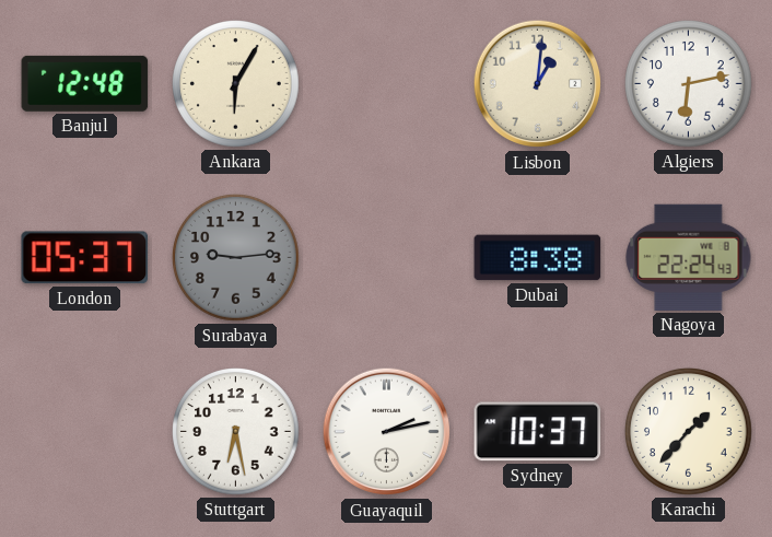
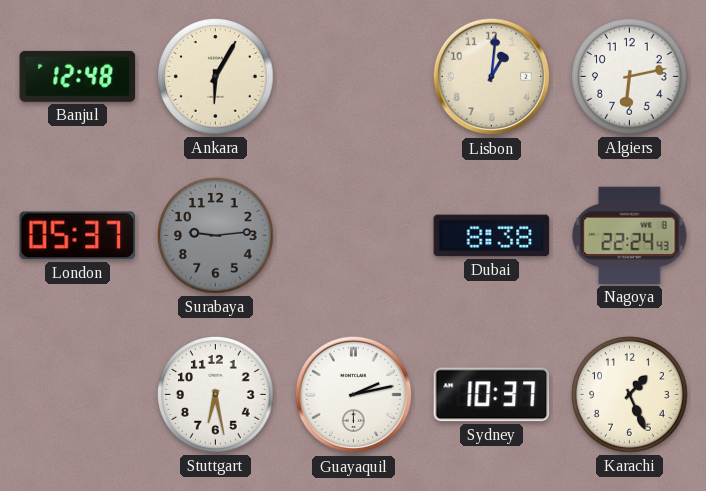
Karachi: 1:37 -> 1:26 (630, 395)
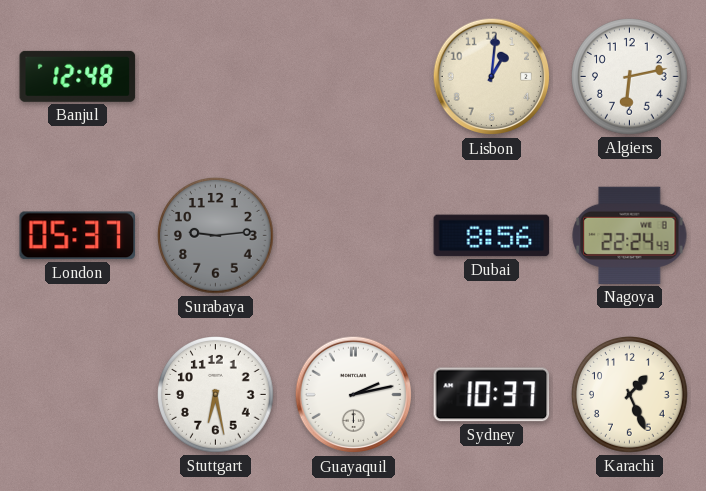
Ankara: 6:05 -> none (216, 77)
Dubai: 8:38 -> 8:56 (492, 236)
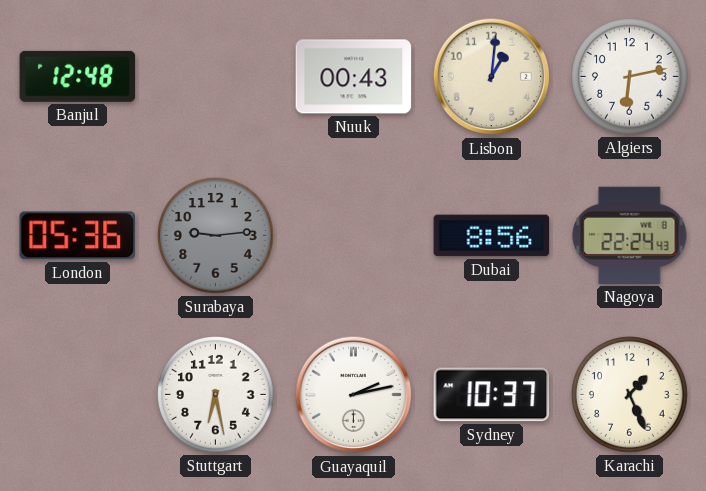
Nuuk: none -> 00:43 (354, 77)
London: 05:37 -> 05:36 (78, 236)
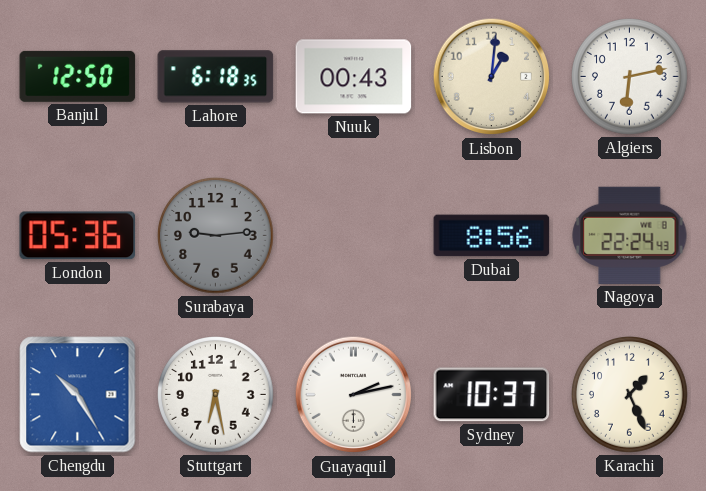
Banjul: 12:48 -> 12:50 (78, 76)
Lahore: none -> 6:18 (216, 77)
Chengdu: none -> 10:25 (78, 395)
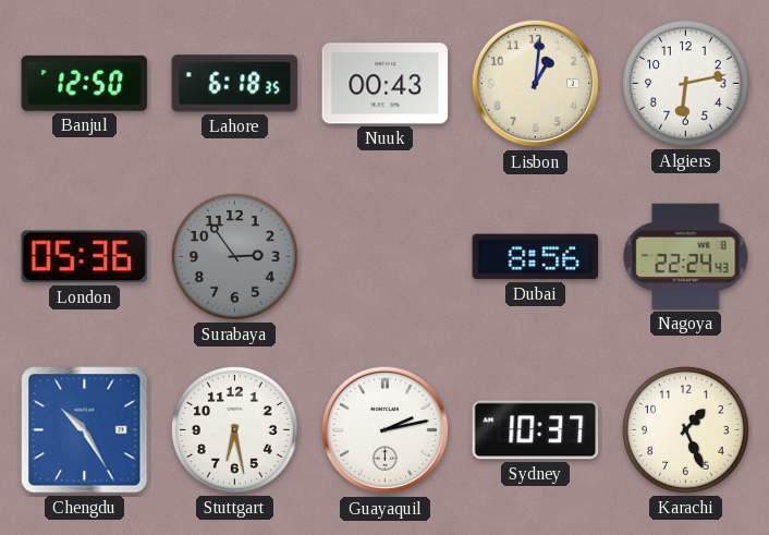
Surabaya: 9:14 -> 2:54 (235, 257)
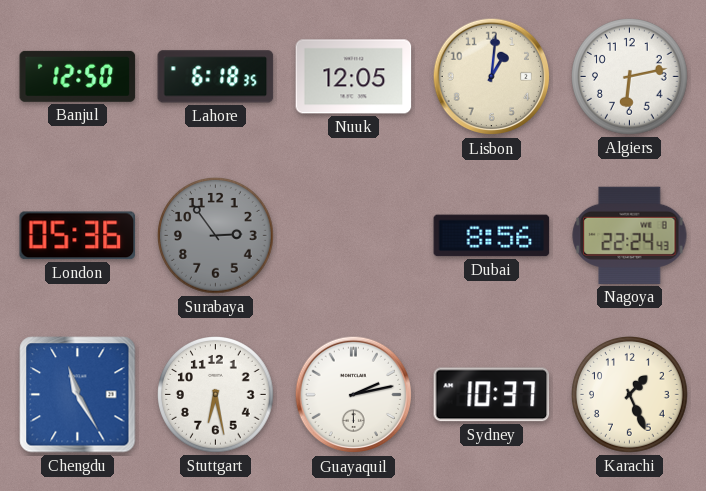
Nuuk: 00:43 -> 12:05 (354, 77)
Chengdu: 10:25 -> 11:25 (78, 395)
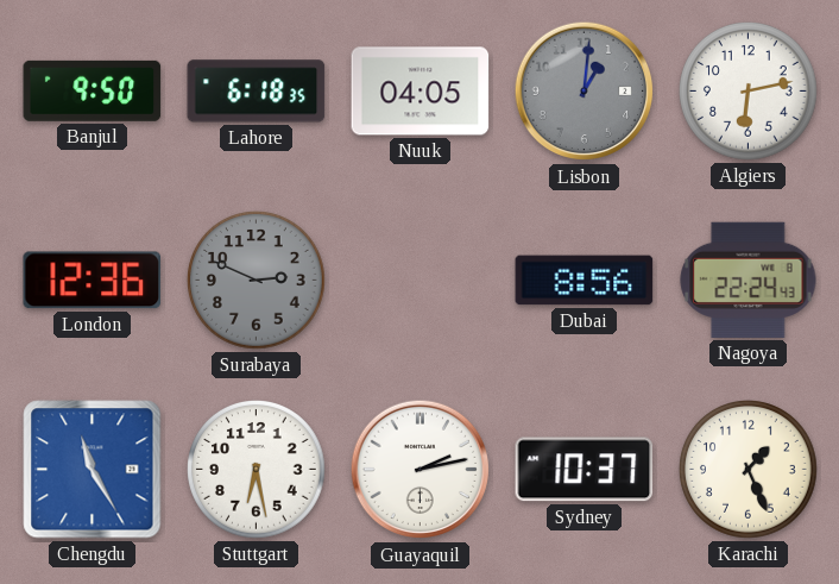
Banjul: 12:50 -> 9:50 (93, 90)
Nuuk: 12:05 -> 04:05 (421, 92)
Lisbon dial: cream -> grey (585, 92)
London: 05:36 -> 12:36 (93, 281)
Surabaya: 2:54 -> 2:49 (257, 281)
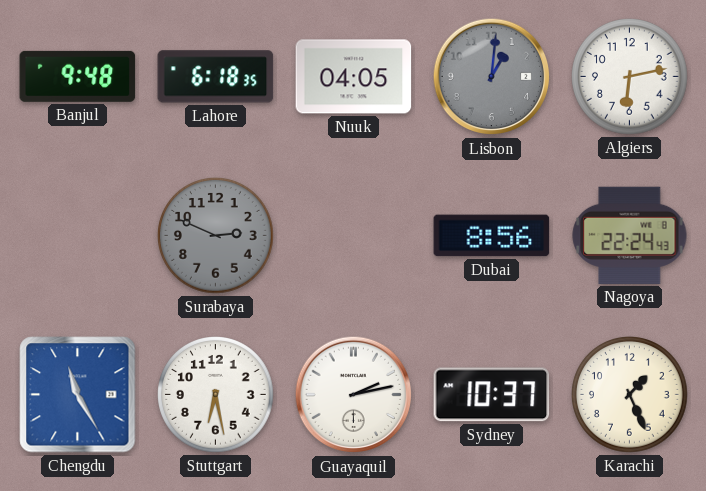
Banjul: 9:50 -> 9:48 (78, 76)
London: 12:36 -> none (93, 281)
